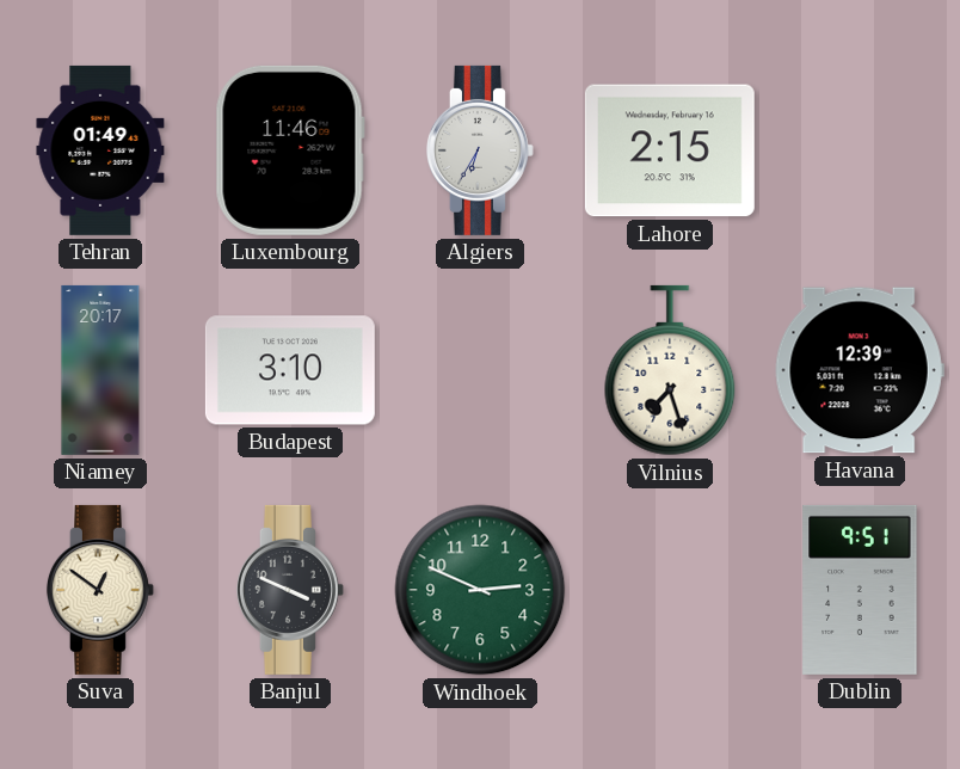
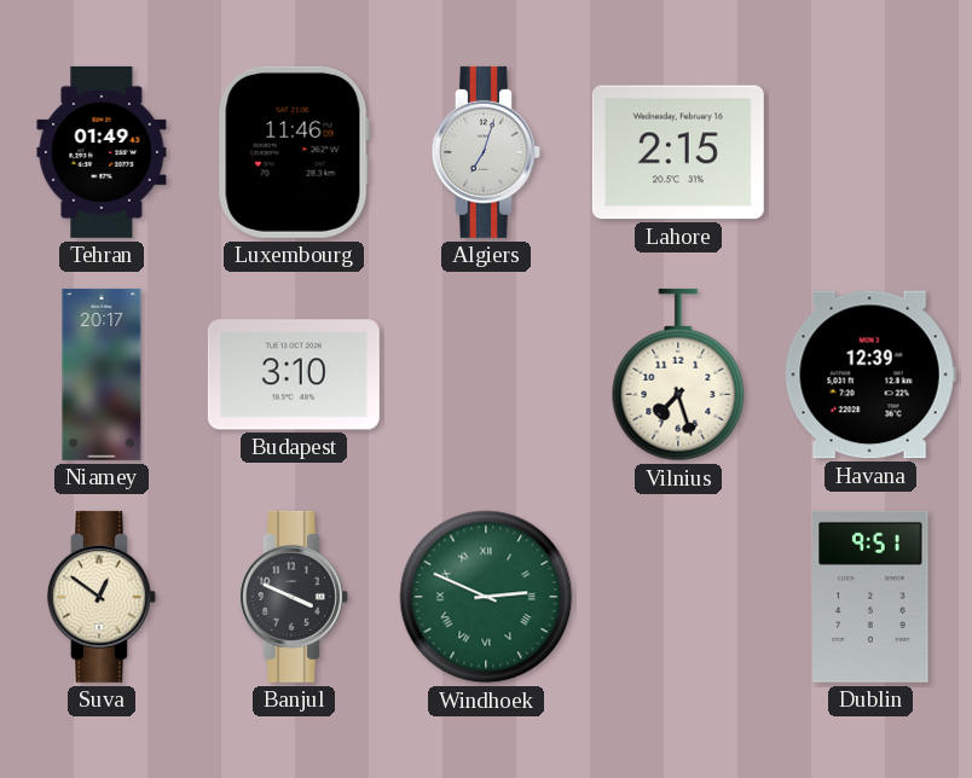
Algiers: 6:35 -> 7:03 (486, 152)
Windhoek numerals: Arabic -> Roman (486, 597)
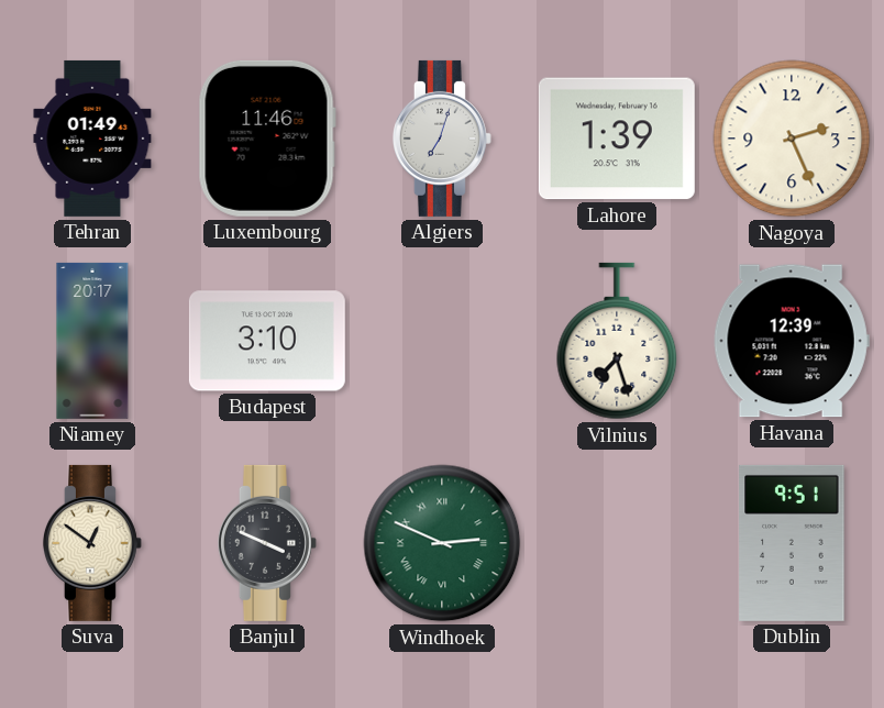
Lahore: 2:15 -> 1:39 (617, 139)
Nagoya: none -> 2:26 (792, 139)
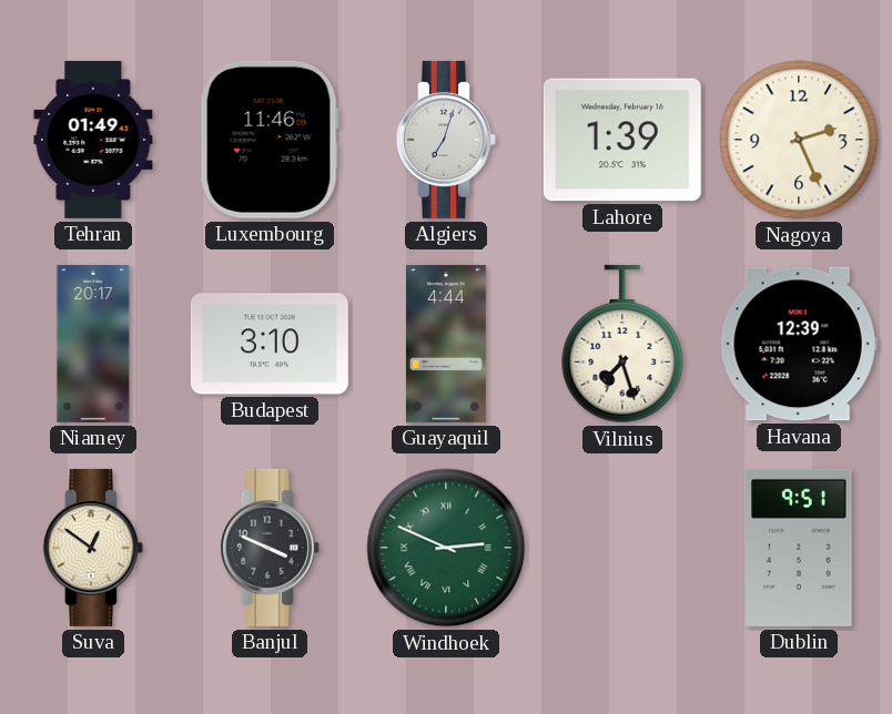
Guayaquil: none -> 4:44 (446, 344)
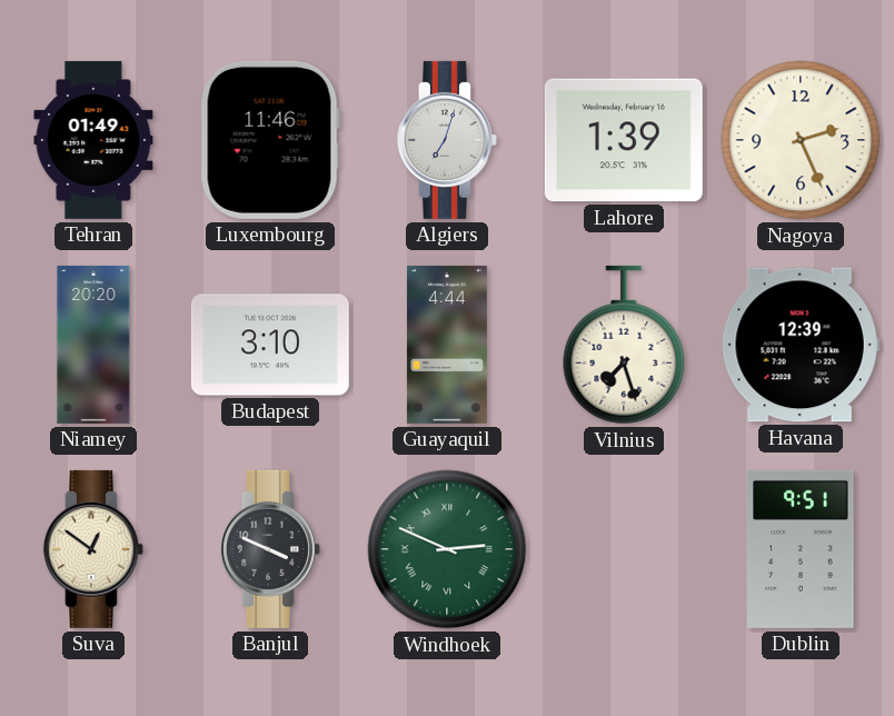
Niamey: 20:17 -> 20:20 (93, 345)
